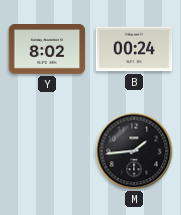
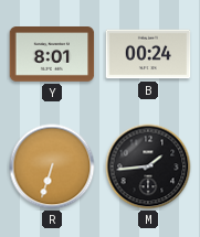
Y: 8:02 -> 8:01 (52, 55)
R: none -> 6:33 (52, 166)
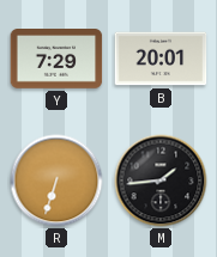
Y: 8:01 -> 7:29 (56, 60)
B: 00:24 -> 20:01 (161, 59)
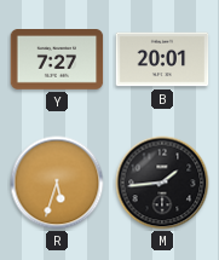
Y: 7:29 -> 7:27 (57, 60)
R: 6:33 -> 5:33 (57, 183)
